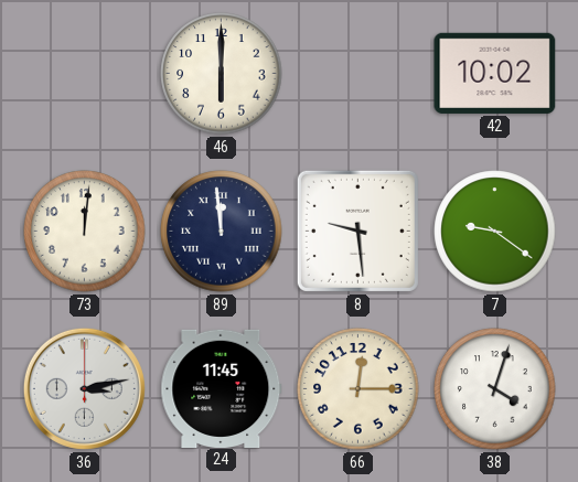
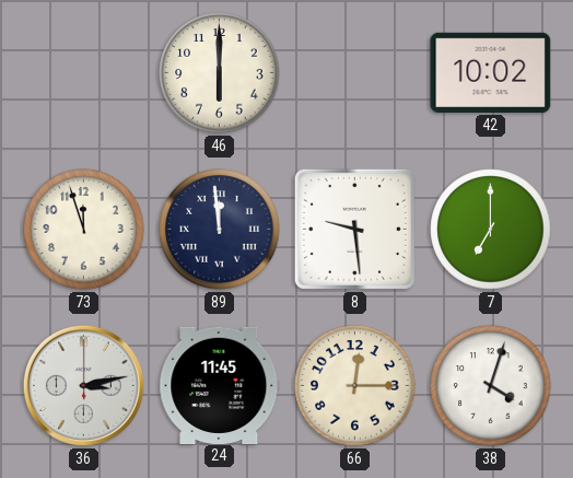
73: 12:01 -> 11:57 (84, 230)
7: 9:21 -> 7:00 (491, 230)
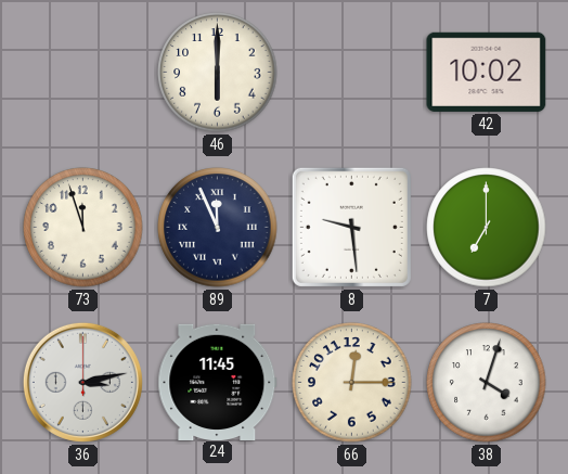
89: 11:59 -> 11:56 (218, 228)
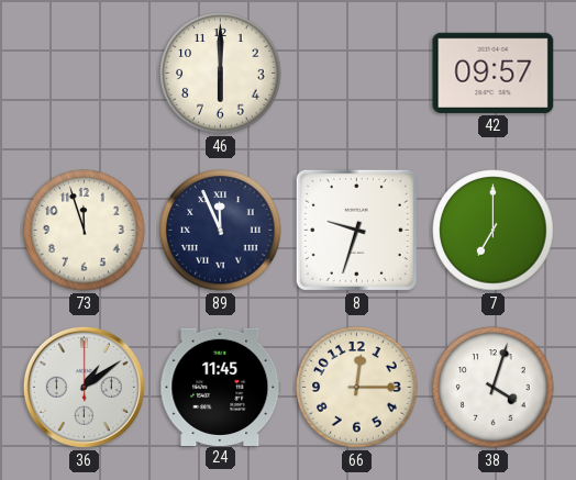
42: 10:02 -> 09:57 (494, 72)
8: 9:29 -> 9:33 (356, 230)
36: 3:13 -> 1:09 (84, 387)
